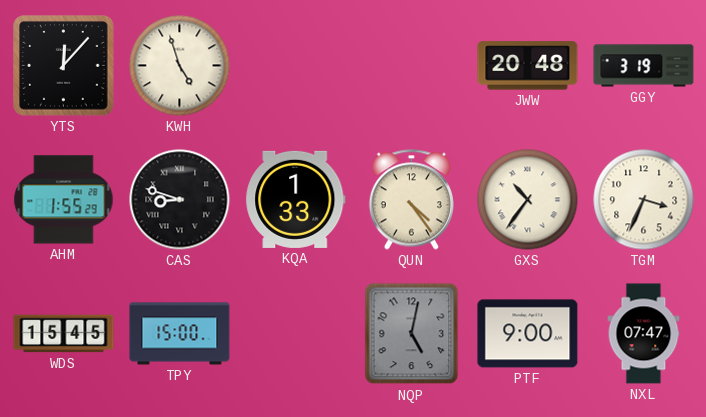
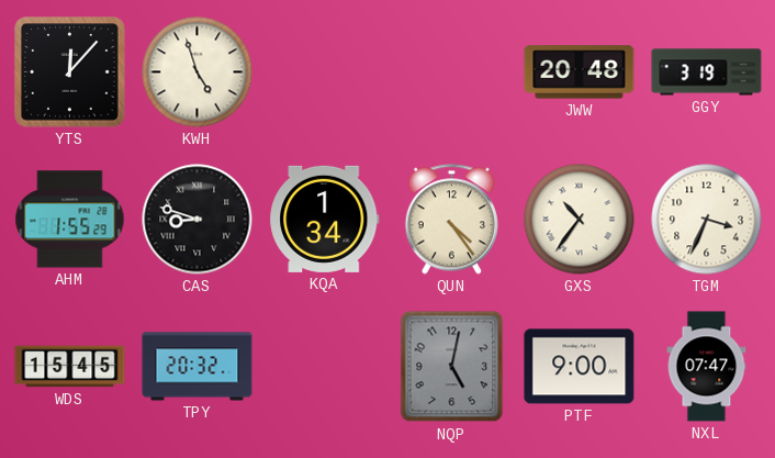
KQA: 1:33 -> 1:34 (325, 219)
TPY: 15:00 -> 20:32 (198, 367)
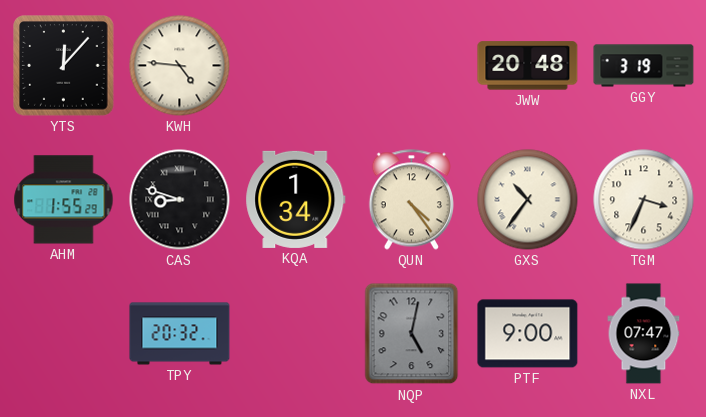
KWH: 4:57 -> 4:46 (180, 66)
WDS: 15:45 -> none (70, 367)
